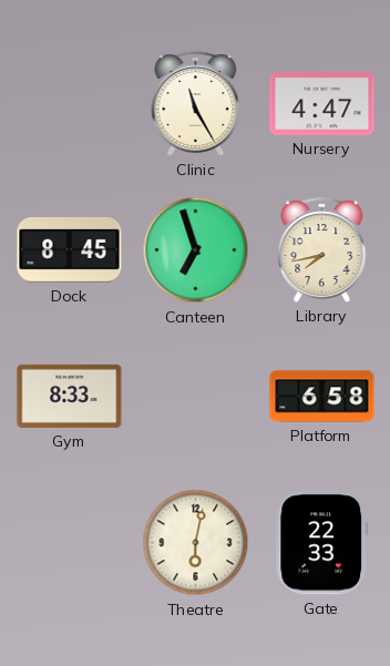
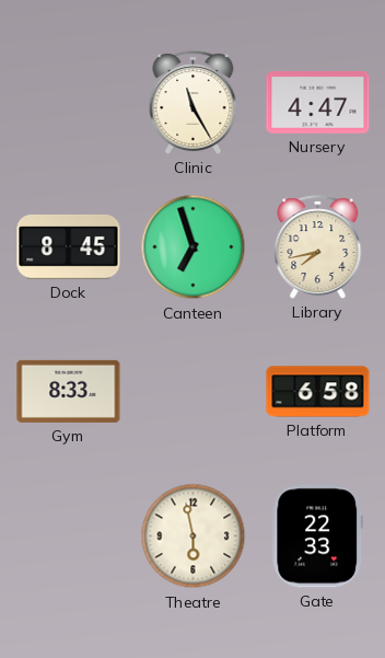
Theatre: 6:02 -> 5:58 (194, 536)
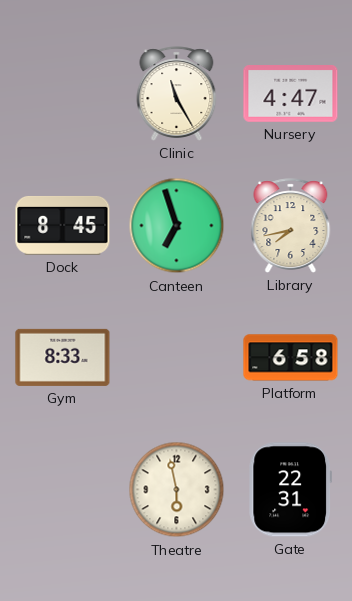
Gate: 22:33 -> 22:31 (290, 490)
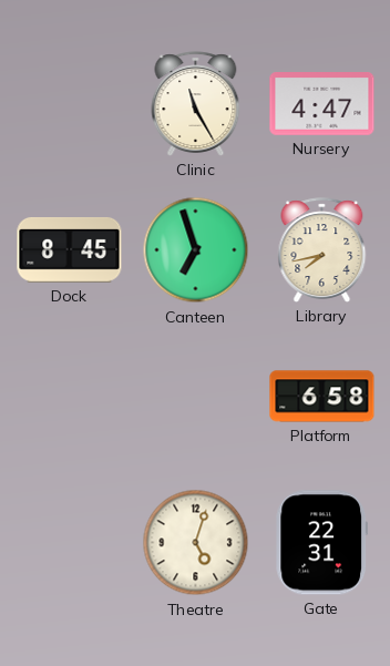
Gym: 8:33 -> none (63, 357)
Theatre: 5:58 -> 5:03 (196, 543)
